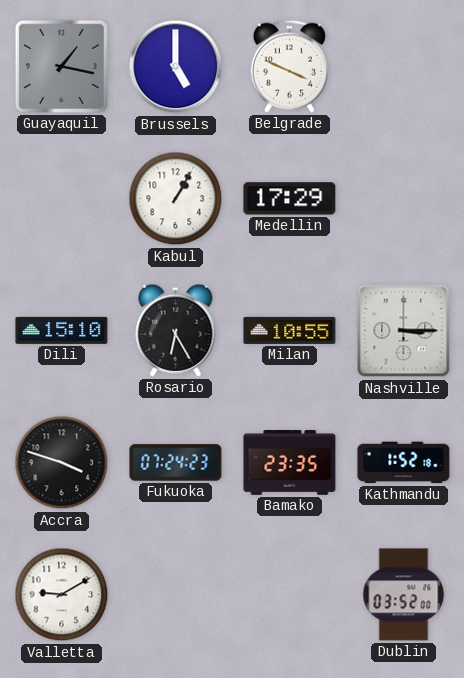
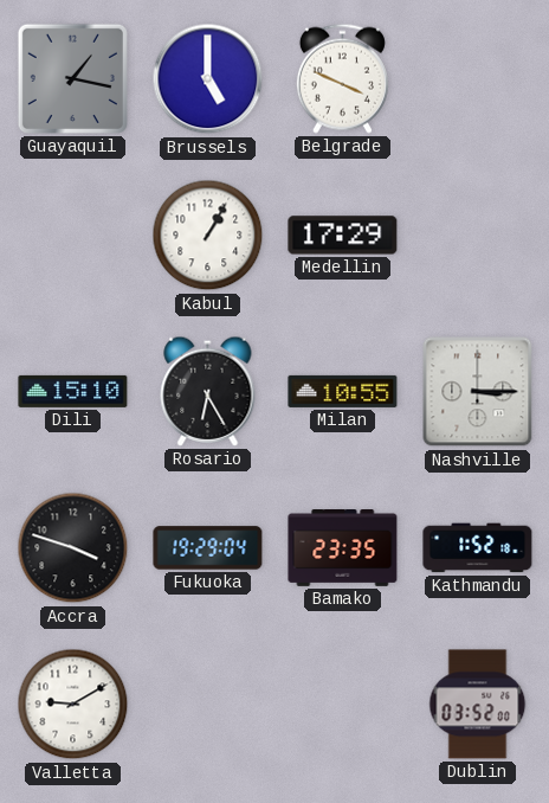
Fukuoka: 07:24 -> 19:29 (208, 548)
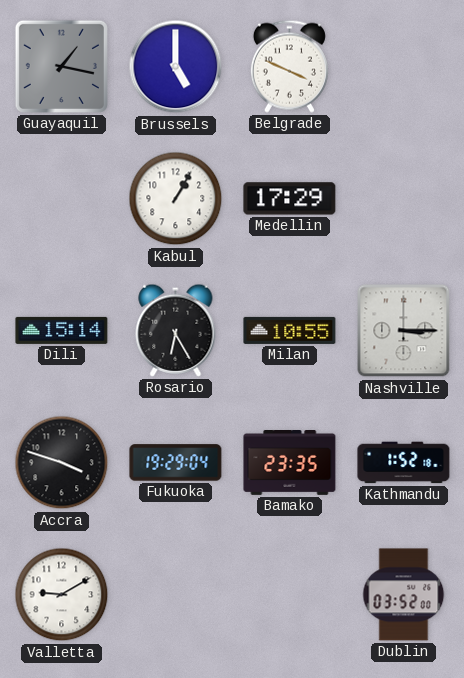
Dili: 15:10 -> 15:14 (62, 330)
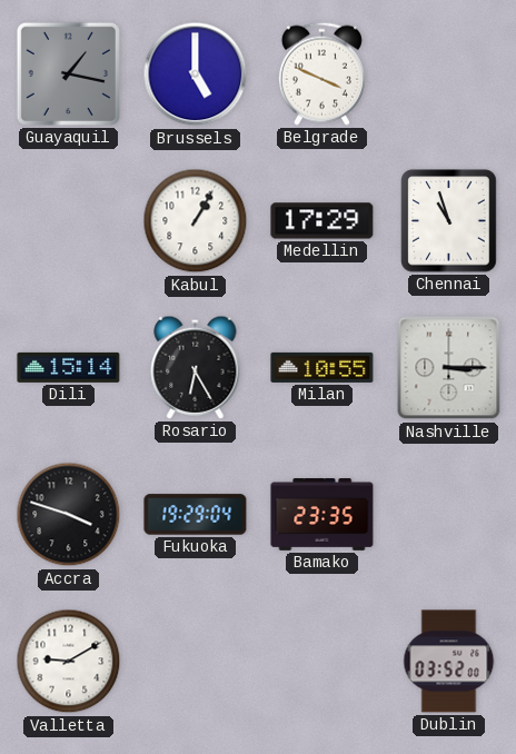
Chennai: none -> 10:57 (449, 221)
Kathmandu: 1:52 -> none (404, 463)
